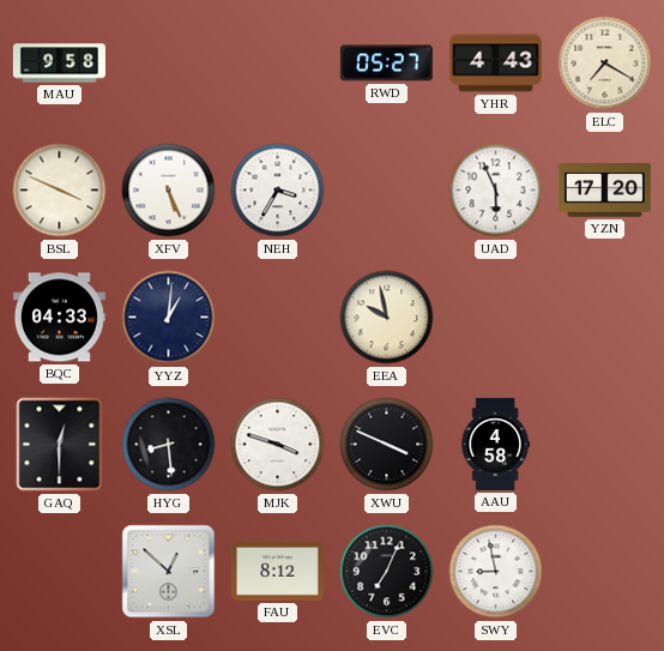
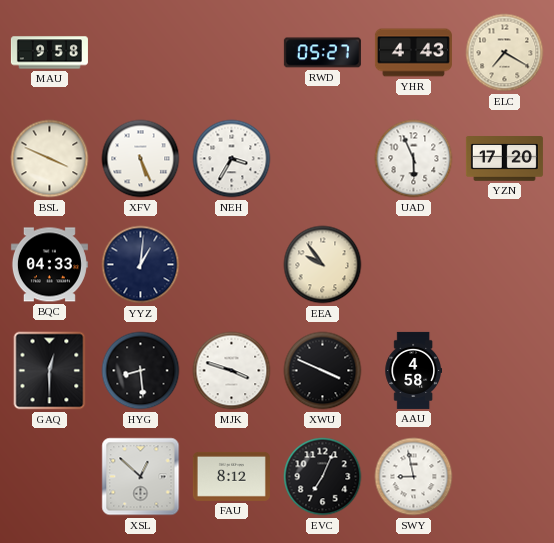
EEA: 9:58 -> 9:54 (323, 265)
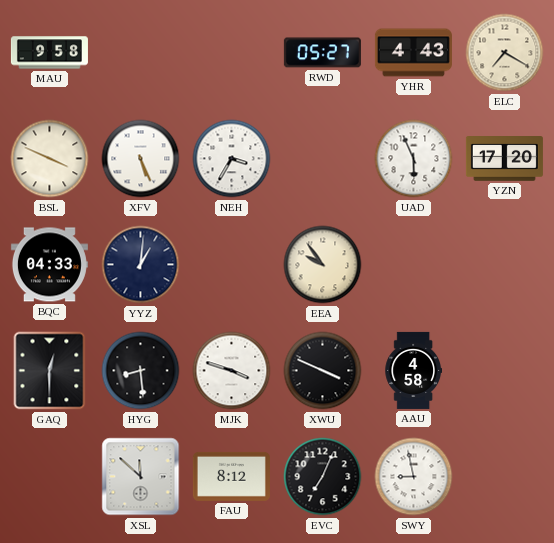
XSL: 12:52 -> 11:52 (141, 477)
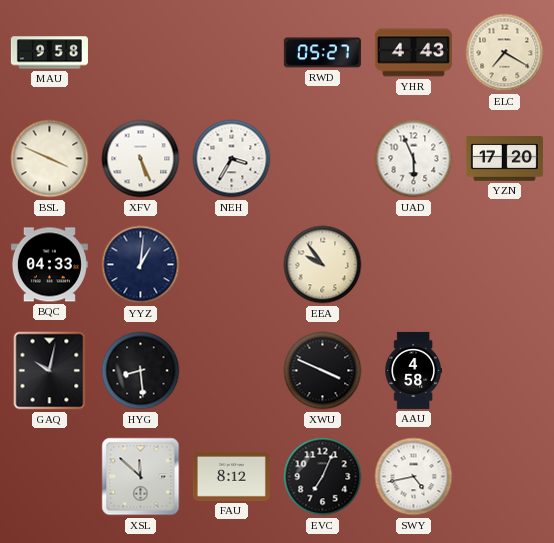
GAQ: 12:30 -> 10:02 (50, 371)
MJK: 3:48 -> none (232, 371)
SWY: 8:58 -> 4:43 (414, 477)
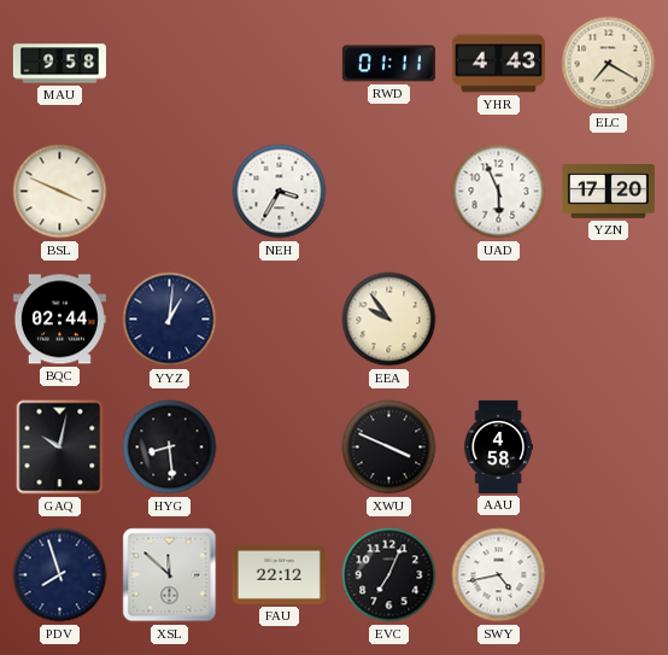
RWD: 05:27 -> 01:11 (388, 64)
XFV: 5:26 -> none (141, 159)
BQC: 04:33 -> 02:44 (59, 320)
PDV: none -> 7:57 (60, 575)
FAU: 8:12 -> 22:12 (279, 574)
